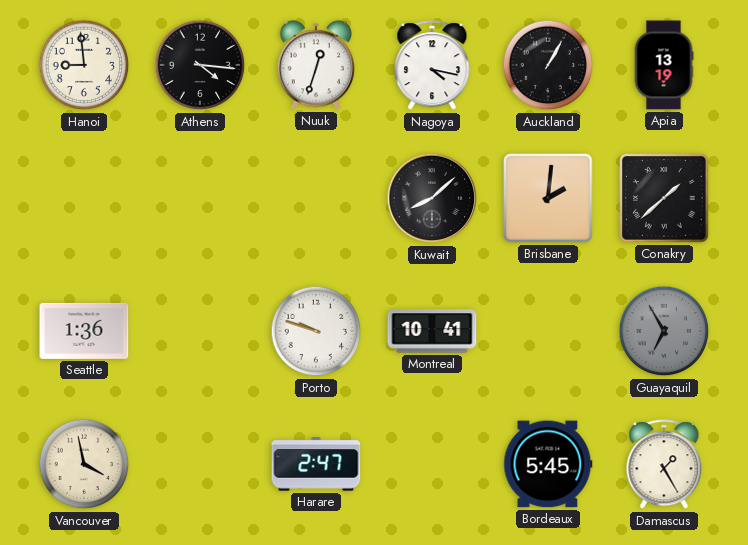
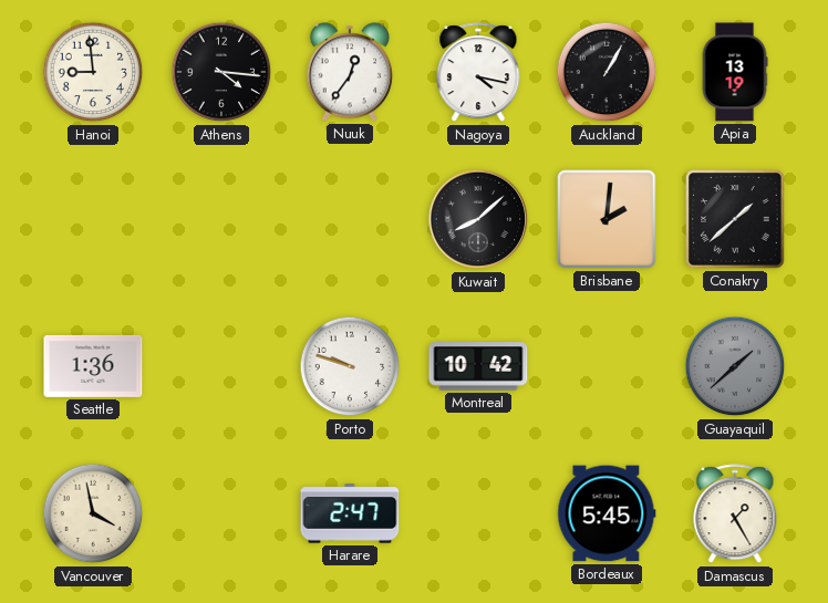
Nuuk: 12:33 -> 12:36 (350, 72)
Montreal: 10:41 -> 10:42 (478, 366)
Guayaquil: 6:55 -> 1:38 (735, 366)
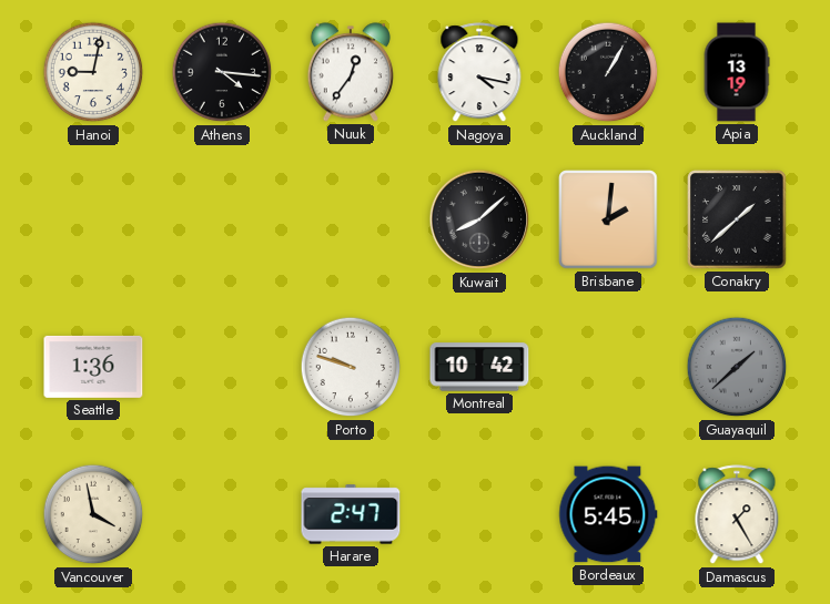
Hanoi: 8:59 -> 9:02 (93, 72)
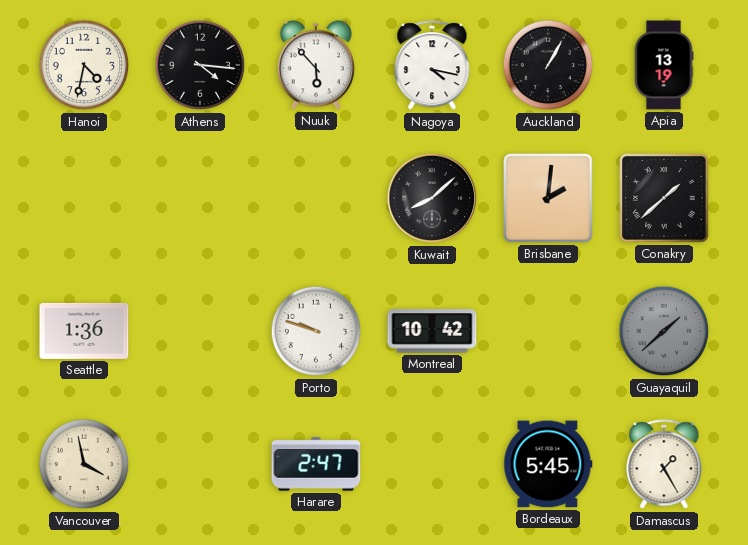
Hanoi: 9:02 -> 4:32 (84, 65)
Nuuk: 12:36 -> 5:53 (316, 65)
